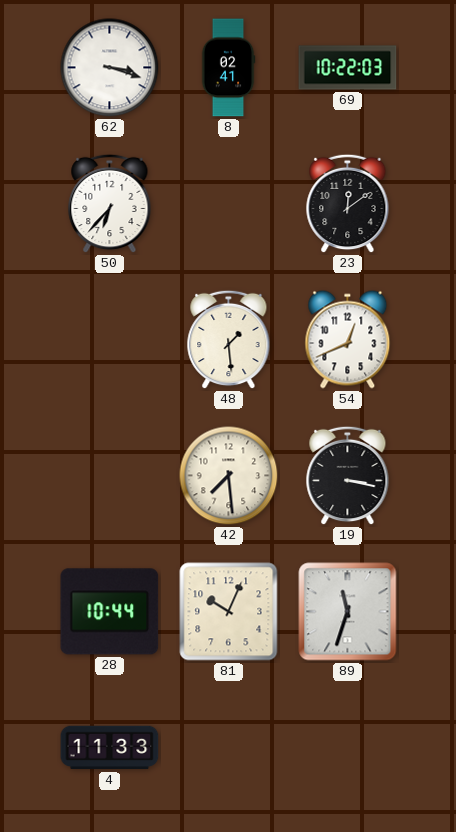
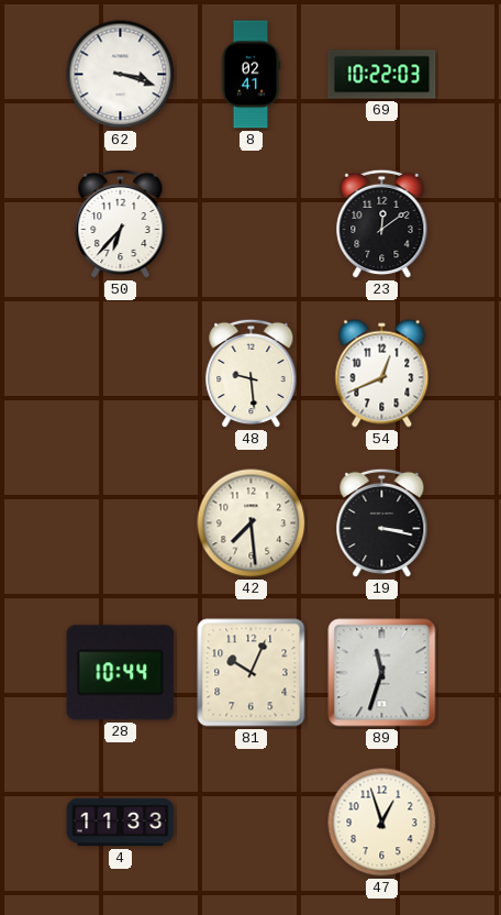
48: 1:29 -> 9:29 (252, 374)
47: none -> 12:57 (382, 823)
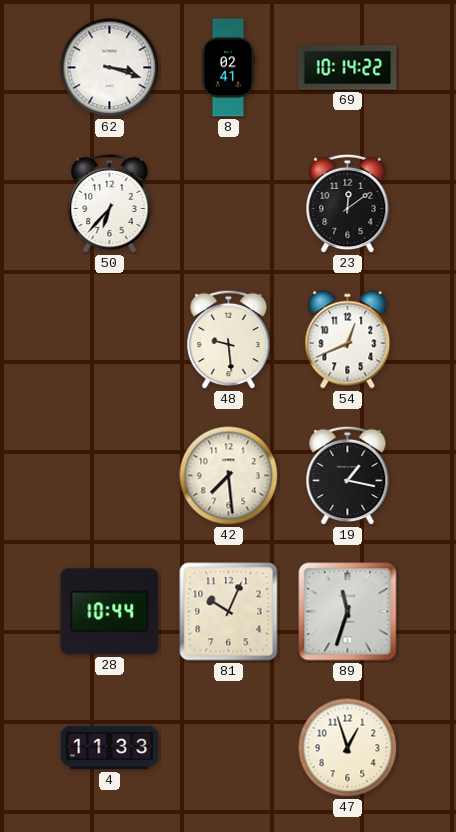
69: 10:22 -> 10:14 (348, 68)
19: 3:17 -> 1:17 (348, 476)
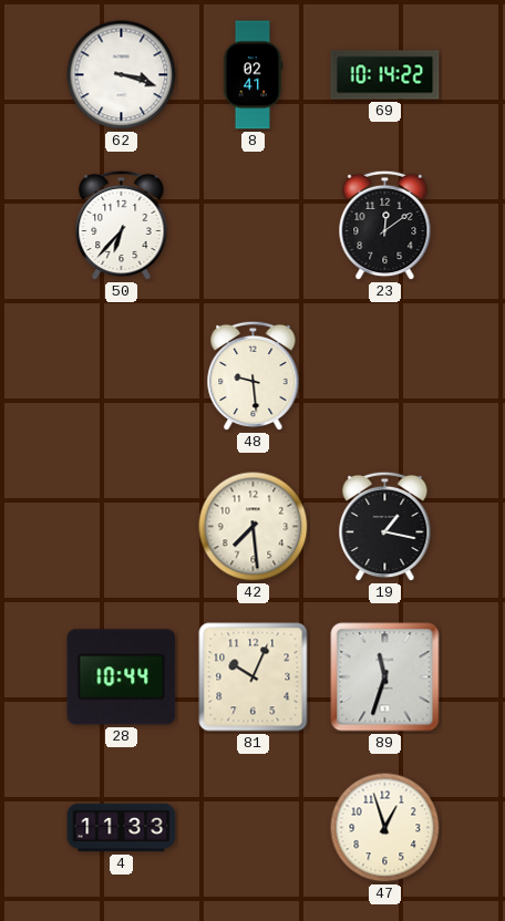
54: 12:41 -> none (348, 340)
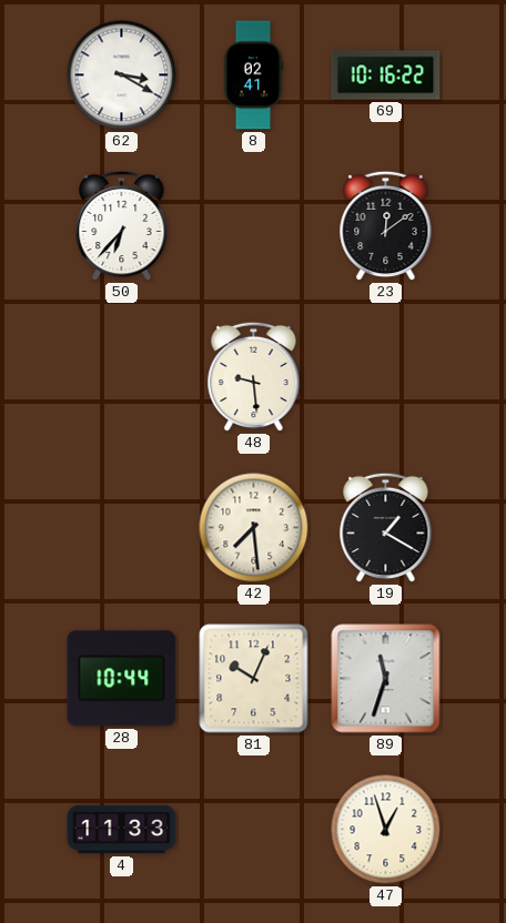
62: 3:18 -> 3:20 (122, 75)
69: 10:14 -> 10:16 (386, 75)
19: 1:17 -> 1:20 (386, 528)
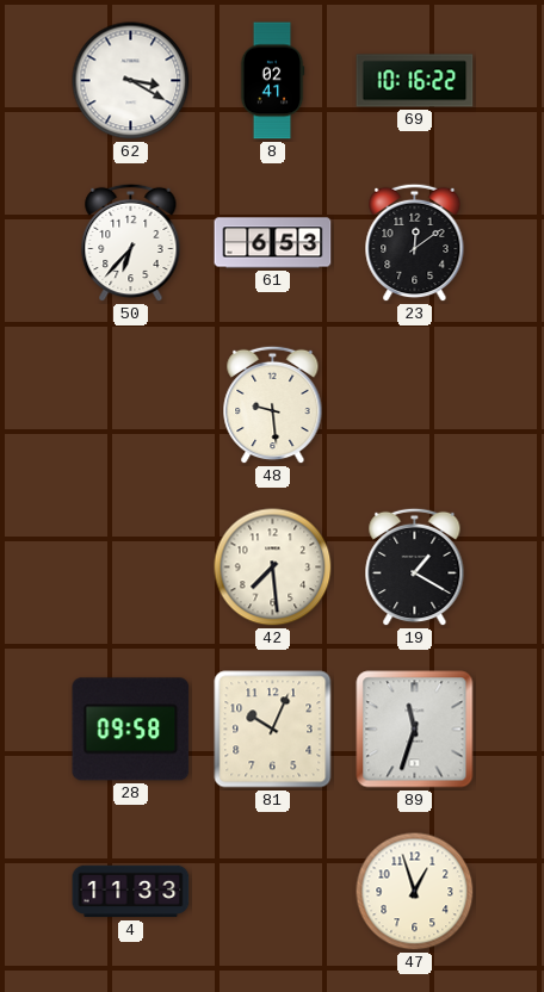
61: none -> 6:53 (273, 243)
28: 10:44 -> 09:58 (131, 730)
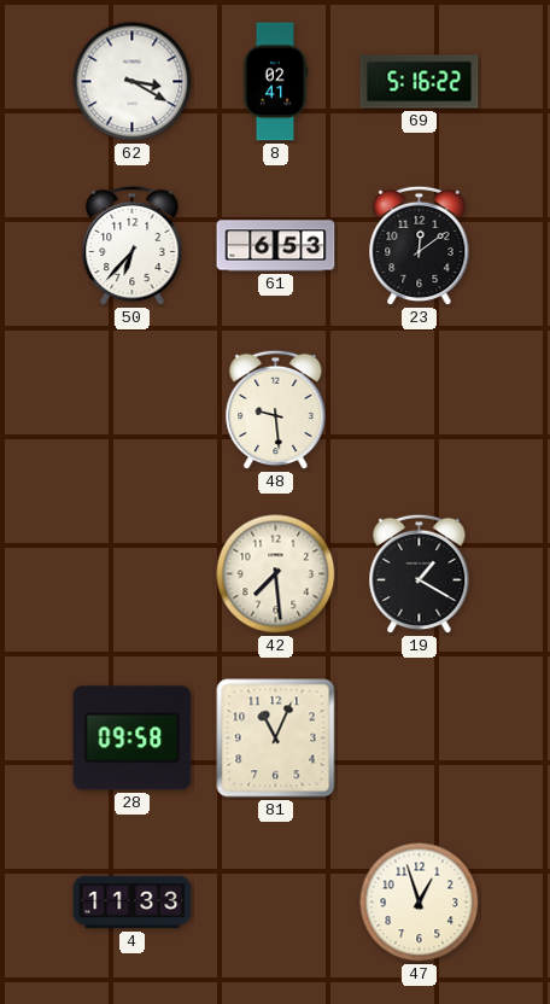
69: 10:16 -> 5:16 (420, 82)
81: 10:04 -> 11:04 (276, 739)
89: 11:33 -> none (415, 730)
